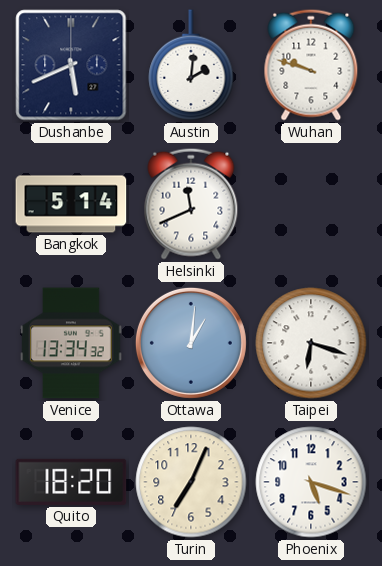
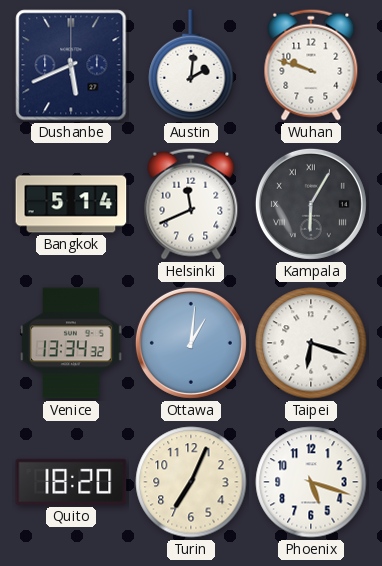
Kampala: none -> 6:05 (311, 204)
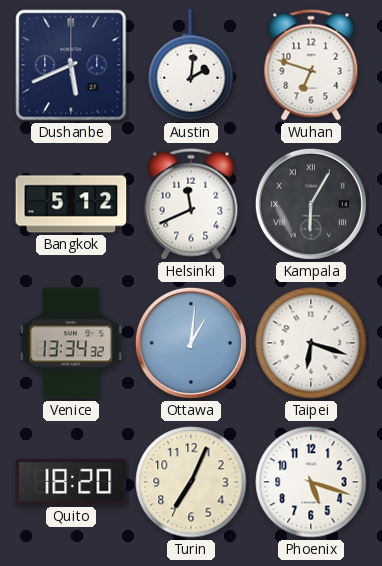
Wuhan: 9:48 -> 6:48 (311, 65)
Bangkok: 5:14 -> 5:12 (71, 204)
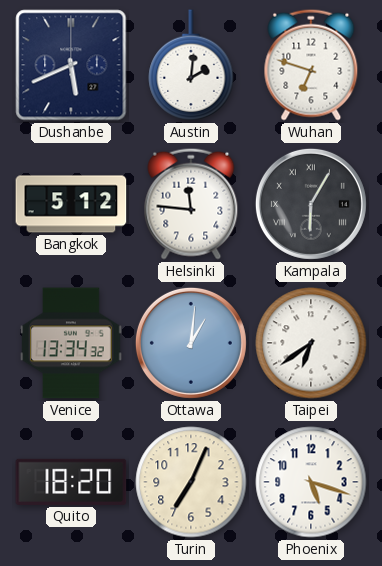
Helsinki: 11:41 -> 11:46 (191, 204)
Taipei: 6:18 -> 6:39 (311, 343)
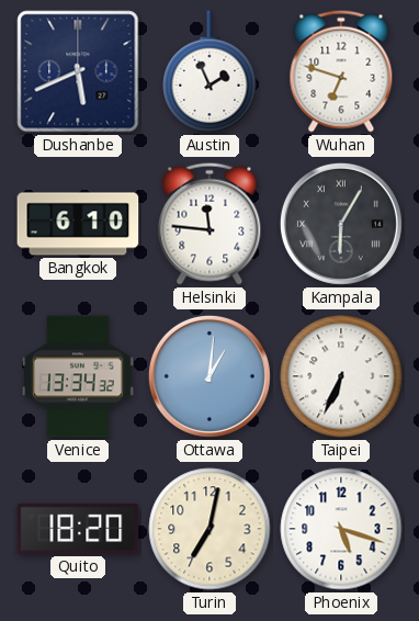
Austin: 2:01 -> 1:56 (209, 72)
Bangkok: 5:12 -> 6:10 (78, 224)
Taipei: 6:39 -> 6:34 (341, 376)
Turin: 7:04 -> 7:02 (209, 529)
